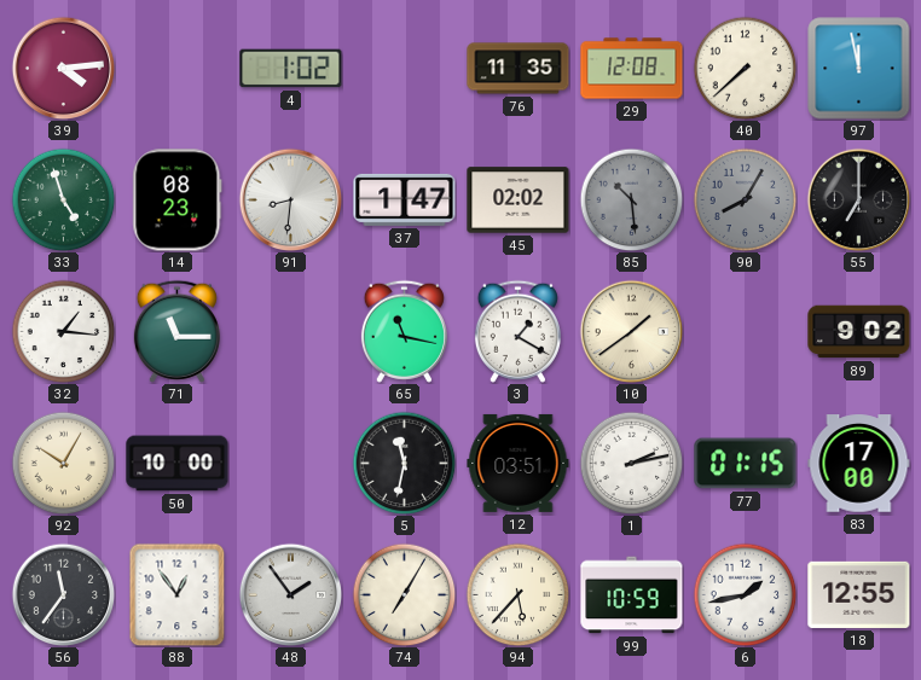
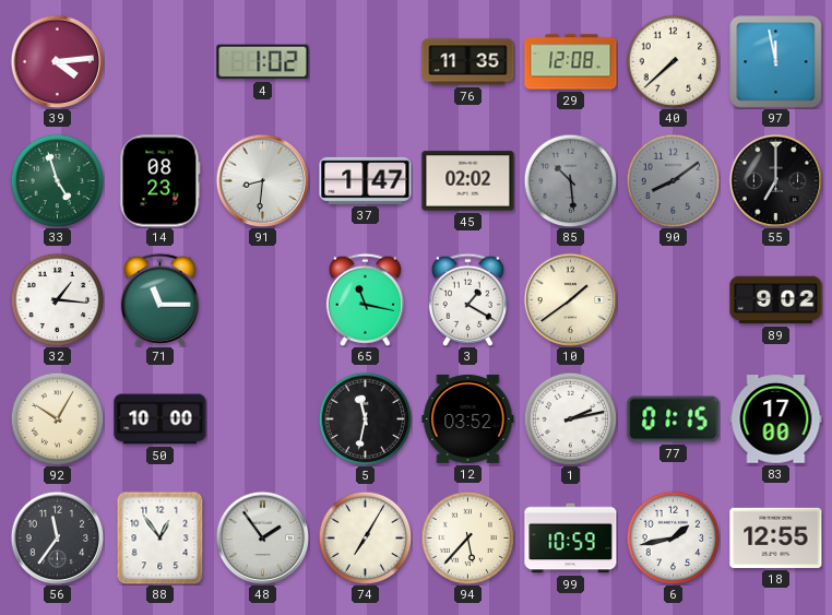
90: 8:05 -> 8:09 (673, 180)
12: 03:51 -> 03:52 (468, 418)
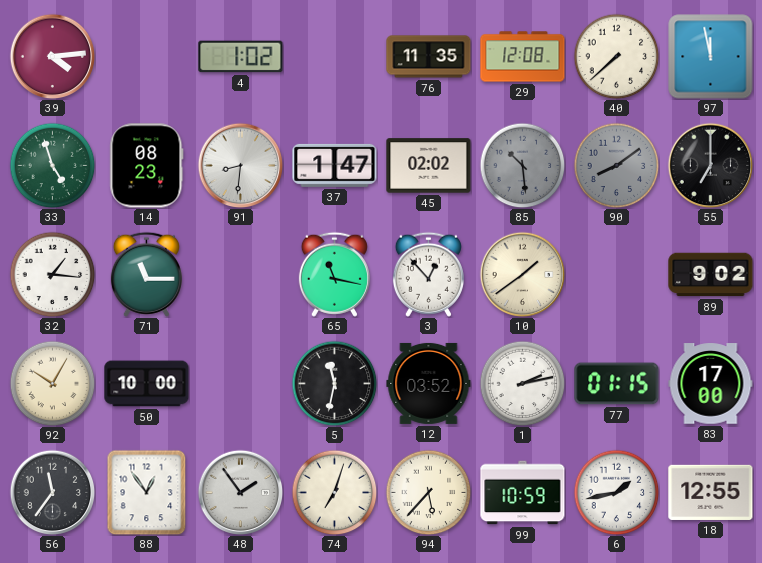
3: 1:20 -> 12:53 (428, 274)
74: 7:05 -> 7:03 (334, 492)
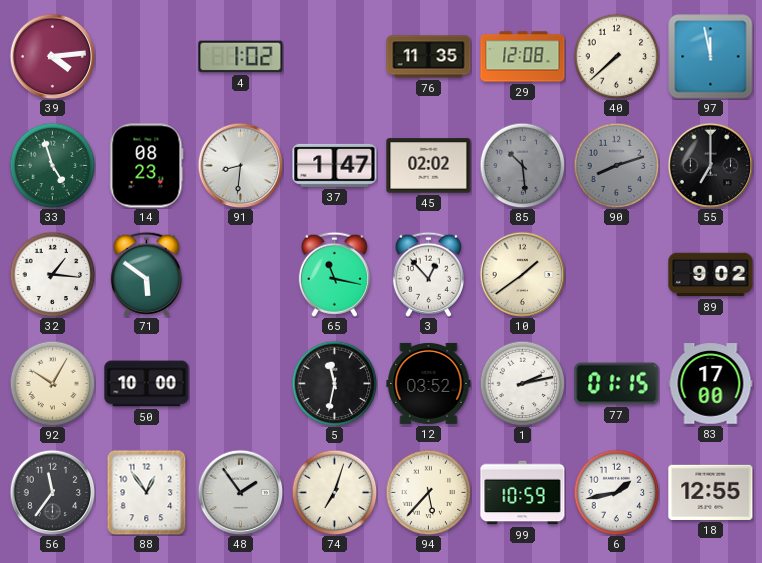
90: 8:09 -> 8:12 (616, 165)
71: 11:15 -> 5:51 (146, 274)
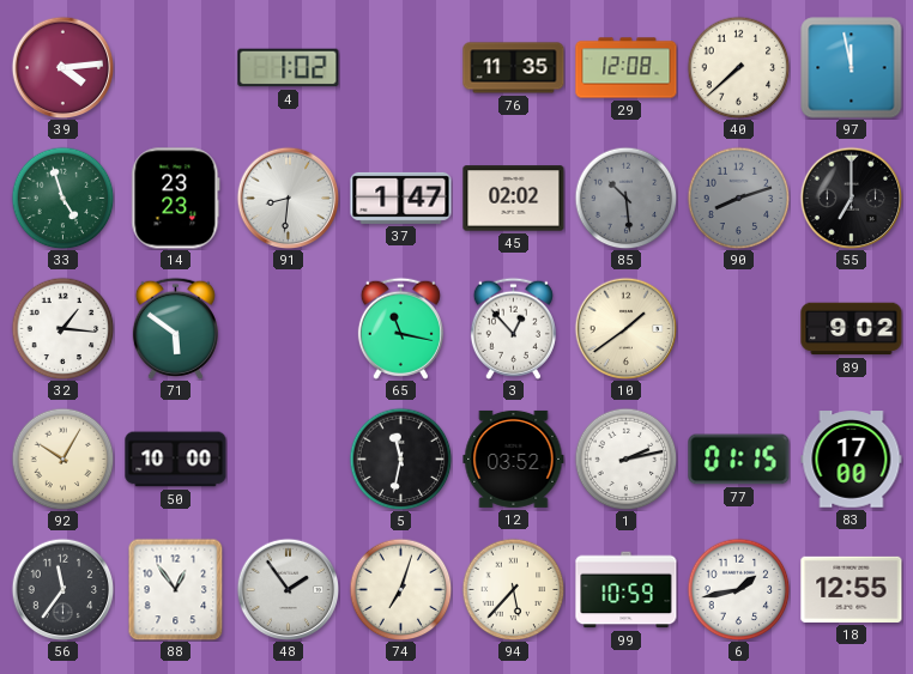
14: 08:23 -> 23:23 (176, 199)
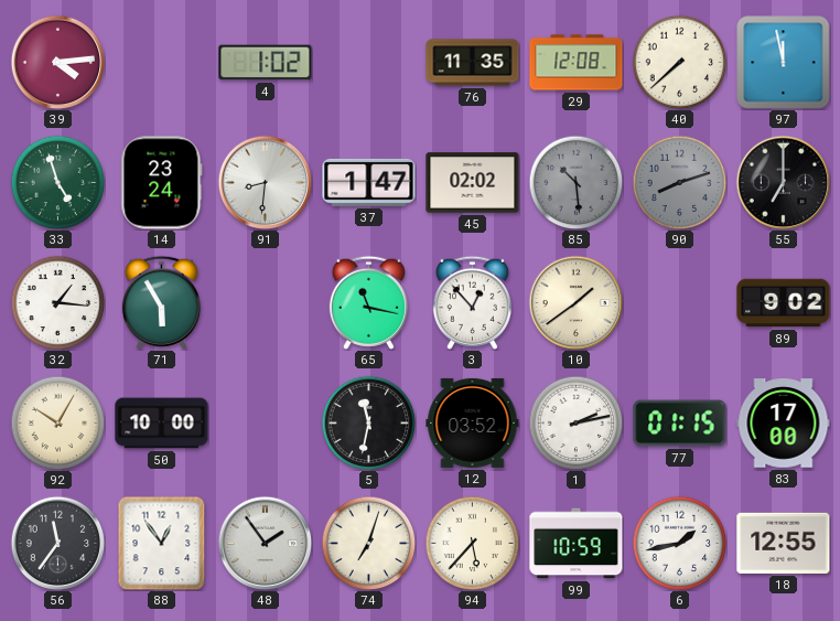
14: 23:23 -> 23:24 (162, 183)
71: 5:51 -> 5:55 (161, 302)
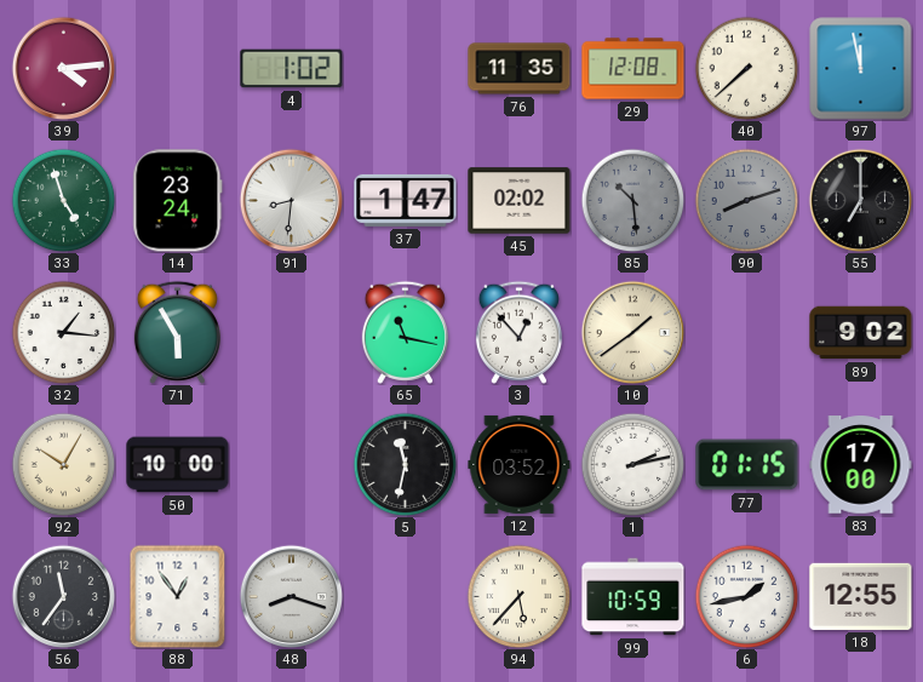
48: 1:54 -> 8:18 (291, 596)
74: 7:03 -> none (368, 543)
